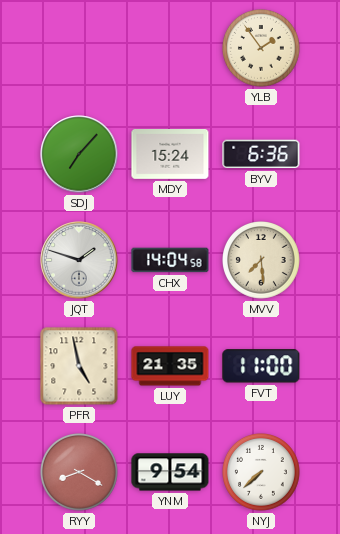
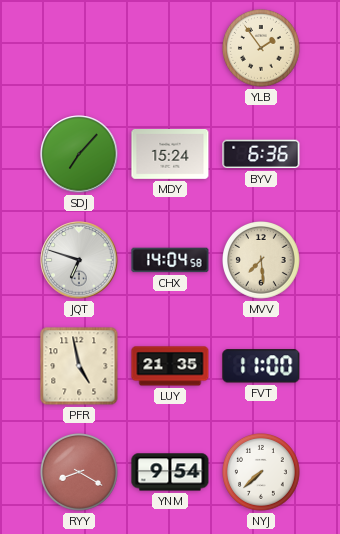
JQT: 1:48 -> 6:48 (79, 260)
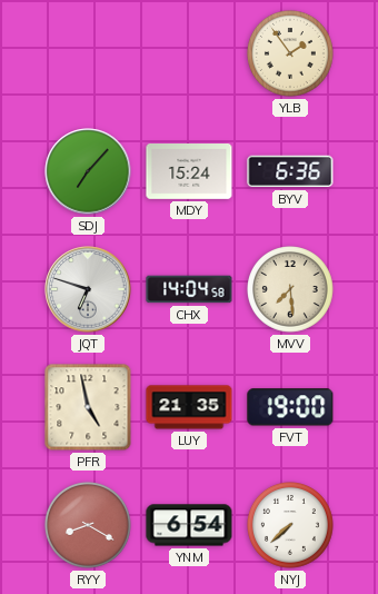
FVT: 11:00 -> 19:00 (290, 407)
YNM: 9:54 -> 6:54 (189, 525)
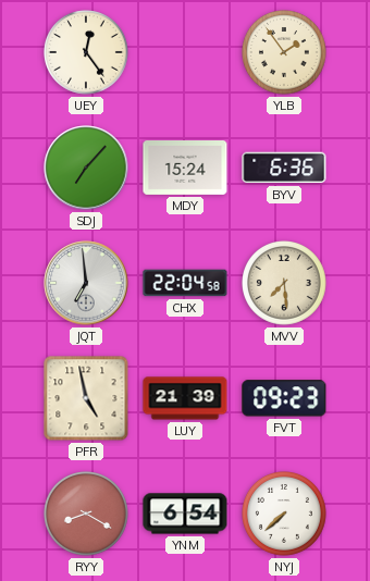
UEY: none -> 12:24 (87, 53)
JQT: 6:48 -> 6:59 (86, 283)
CHX: 14:04 -> 22:04 (185, 283)
LUY: 21:35 -> 21:39 (185, 398)
FVT: 19:00 -> 09:23 (284, 398)
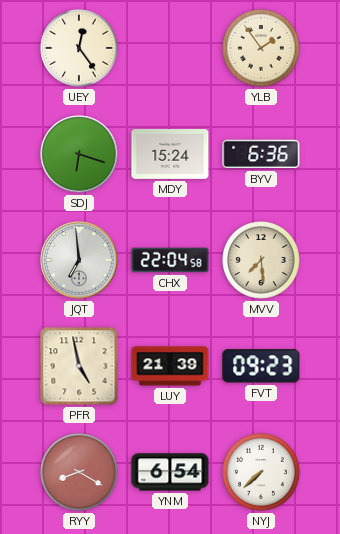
SDJ: 7:07 -> 6:18 (79, 154)
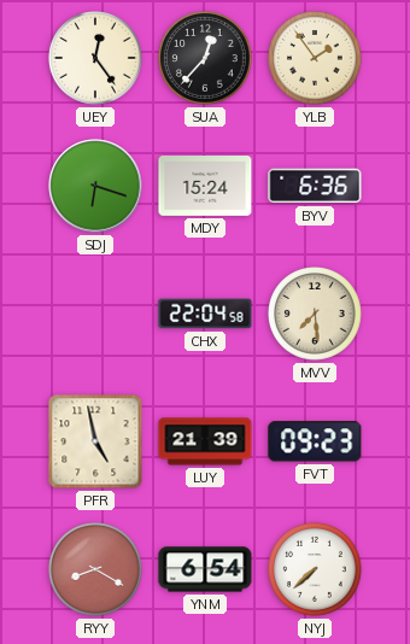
SUA: none -> 12:37 (206, 59)
JQT: 6:59 -> none (79, 260)
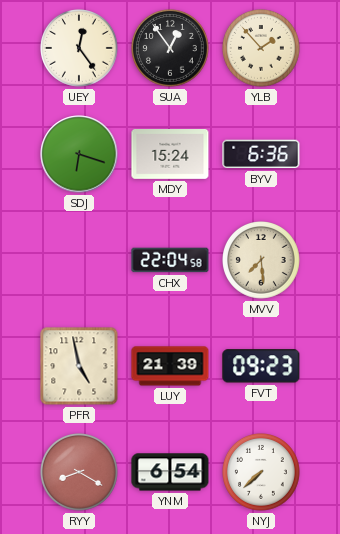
SUA: 12:37 -> 12:54 (171, 49)
YLB: 1:54 -> 1:53 (262, 49)
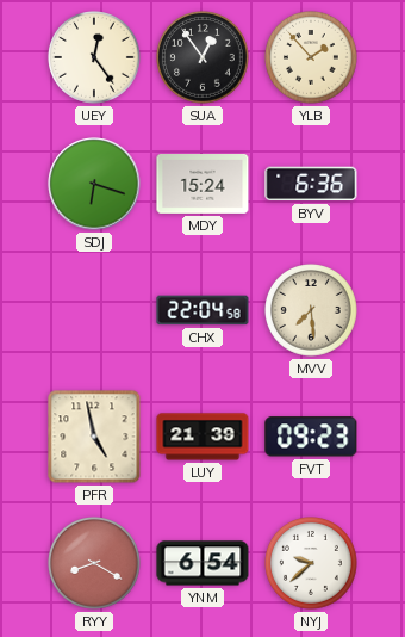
NYJ: 7:38 -> 9:38 (312, 564)
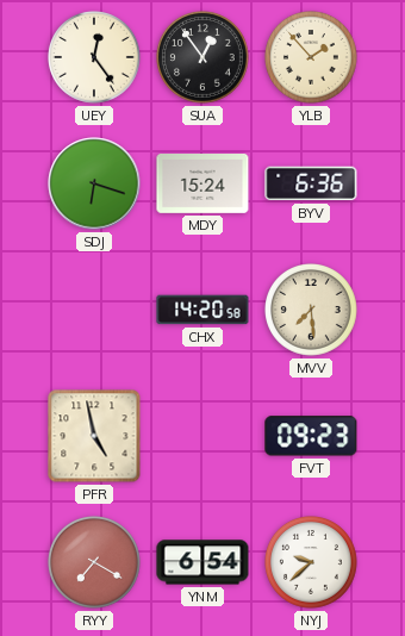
CHX: 22:04 -> 14:20 (202, 310)
LUY: 21:39 -> none (202, 437)
RYY: 8:20 -> 7:20 (95, 563)
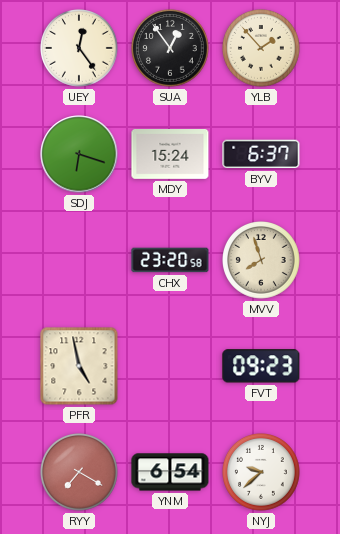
BYV: 6:36 -> 6:37 (261, 154)
CHX: 14:20 -> 23:20 (170, 260)
MVV: 7:29 -> 7:57 (262, 261)
